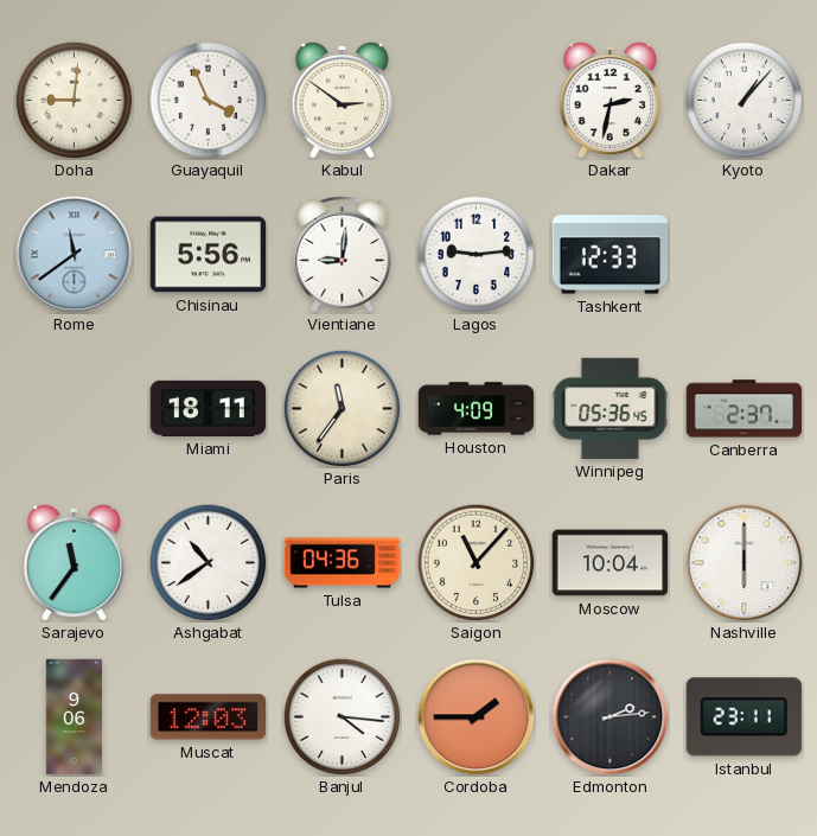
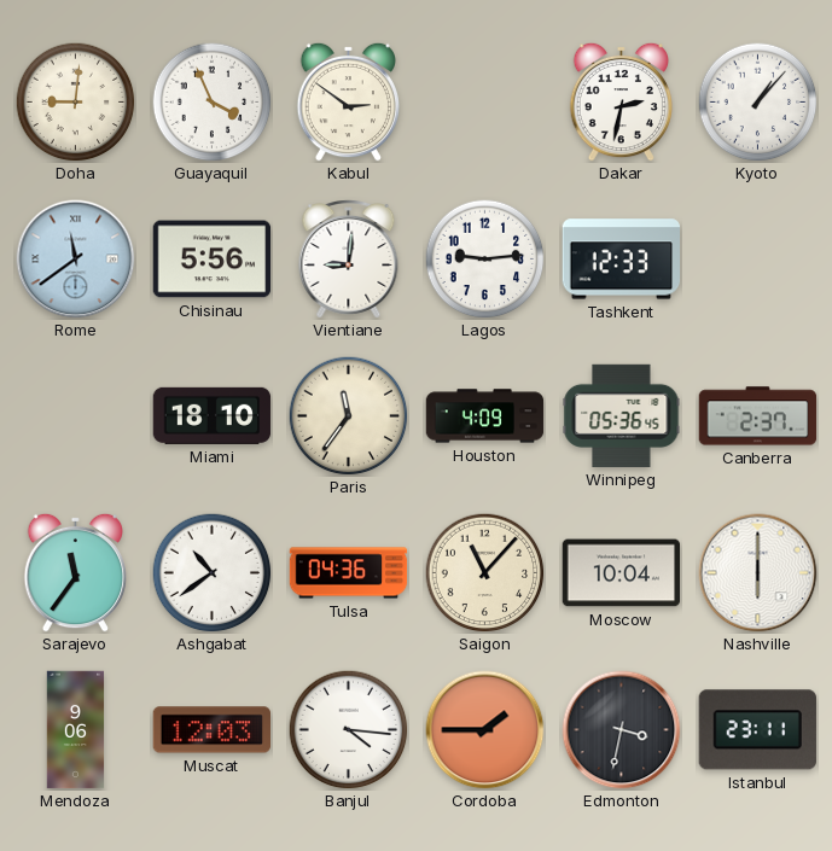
Miami: 18:11 -> 18:10 (213, 415)
Edmonton: 2:14 -> 3:32 (622, 730)
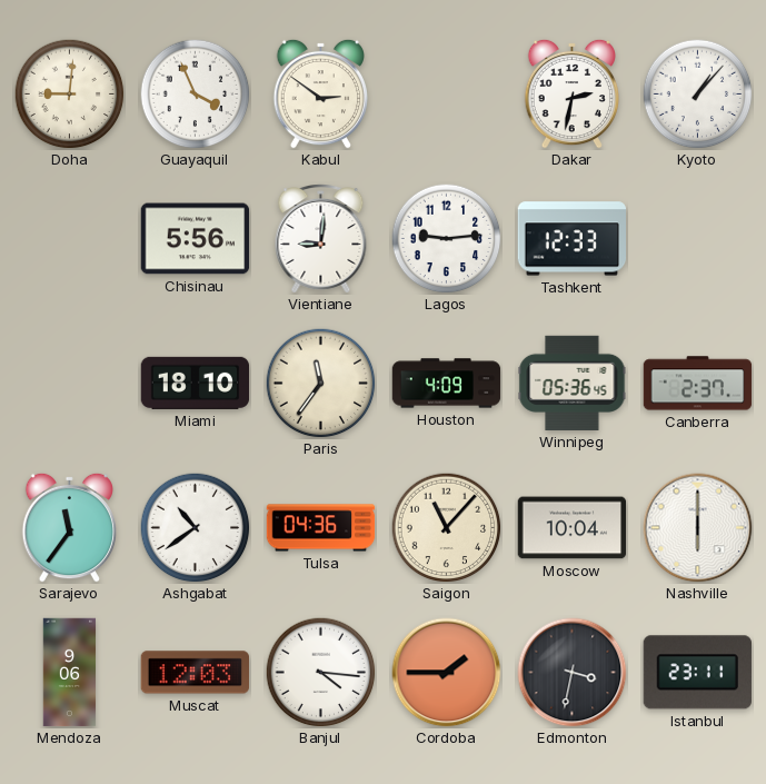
Rome: 11:39 -> none (76, 260)
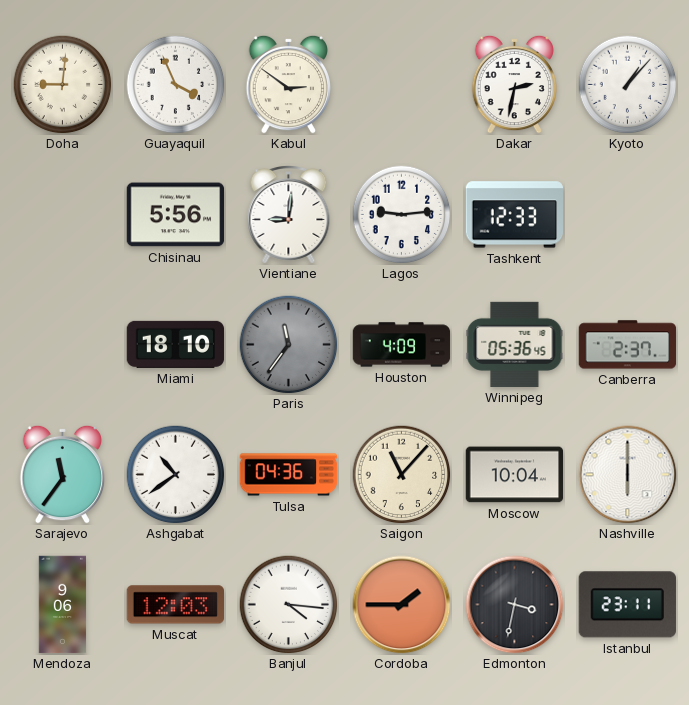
Paris dial: cream -> grey (289, 345)
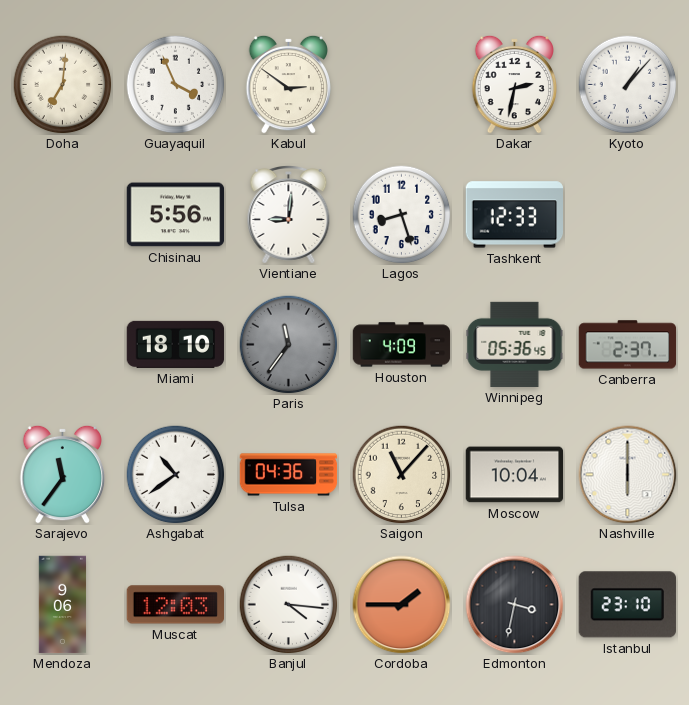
Doha: 9:01 -> 7:01 (63, 85)
Lagos: 9:14 -> 8:27 (402, 215)
Istanbul: 23:11 -> 23:10 (627, 605)
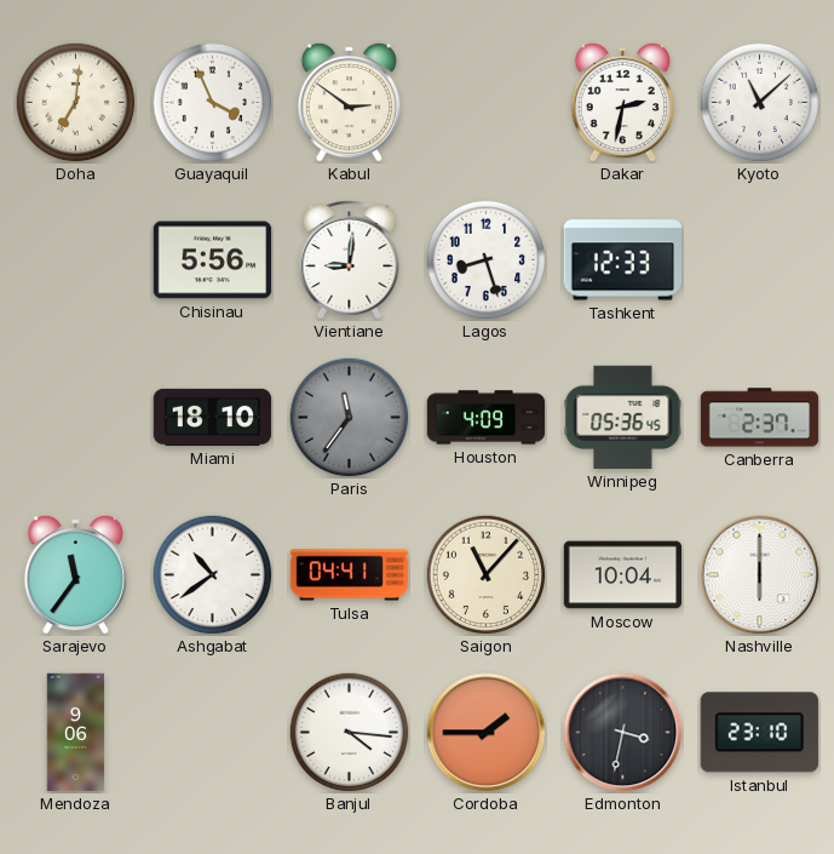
Kyoto: 1:07 -> 11:08 (760, 103)
Tulsa: 04:36 -> 04:41 (350, 575)
Muscat: 12:03 -> none (175, 605)
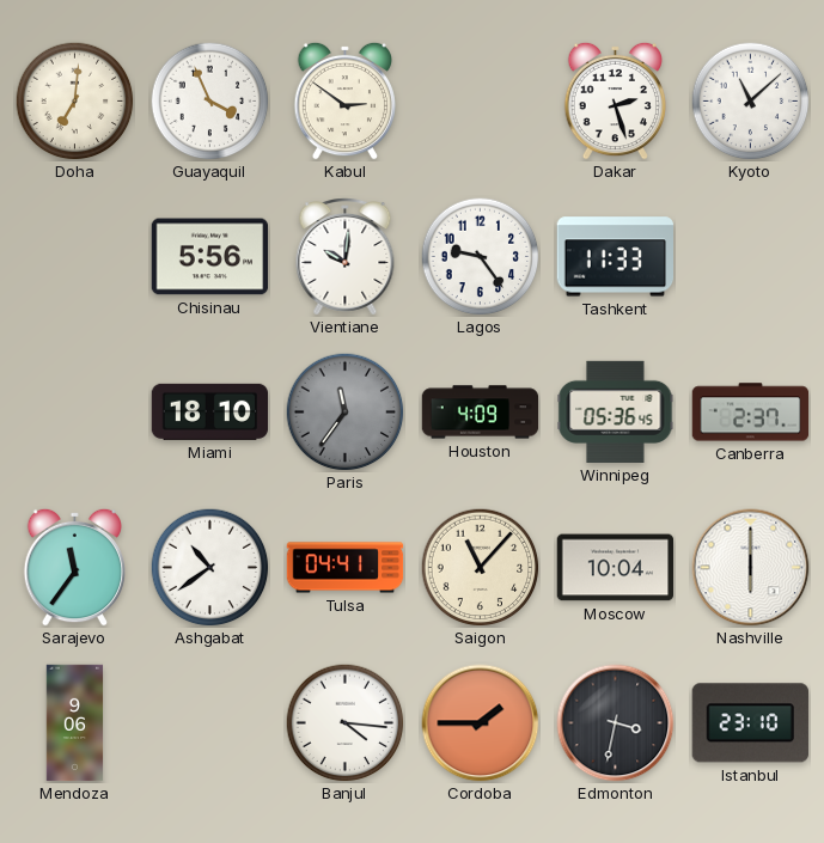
Dakar: 2:32 -> 2:27 (615, 100)
Vientiane: 9:01 -> 10:01 (346, 257)
Lagos: 8:27 -> 9:24 (481, 257)
Tashkent: 12:33 -> 11:33 (616, 257)
